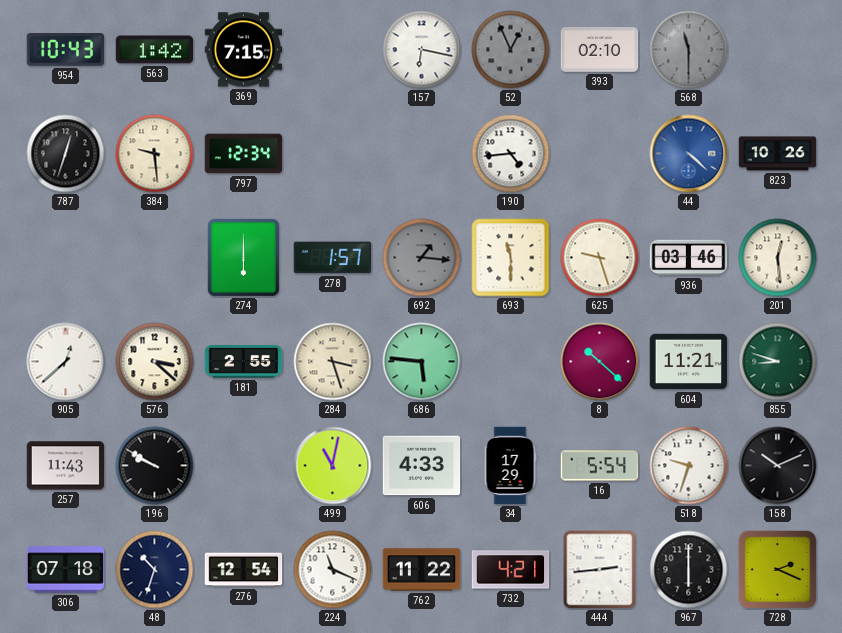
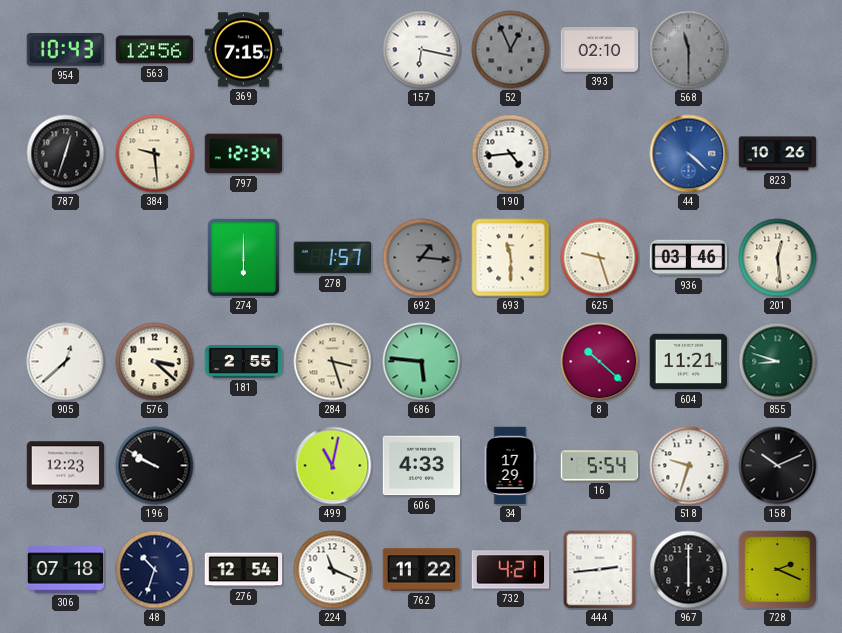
563: 1:42 -> 12:56 (155, 50)
257: 11:43 -> 12:23 (66, 466)
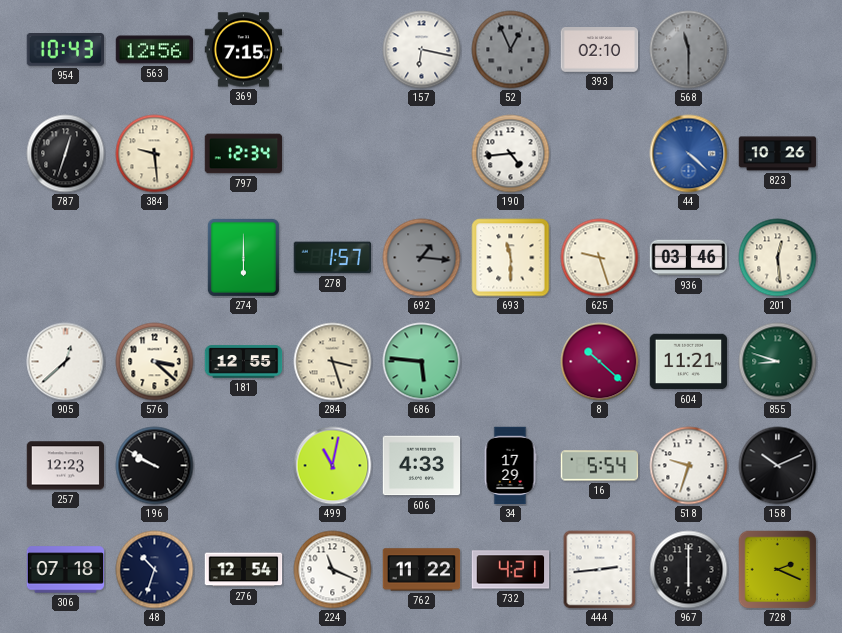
181: 2:55 -> 12:55 (244, 362)
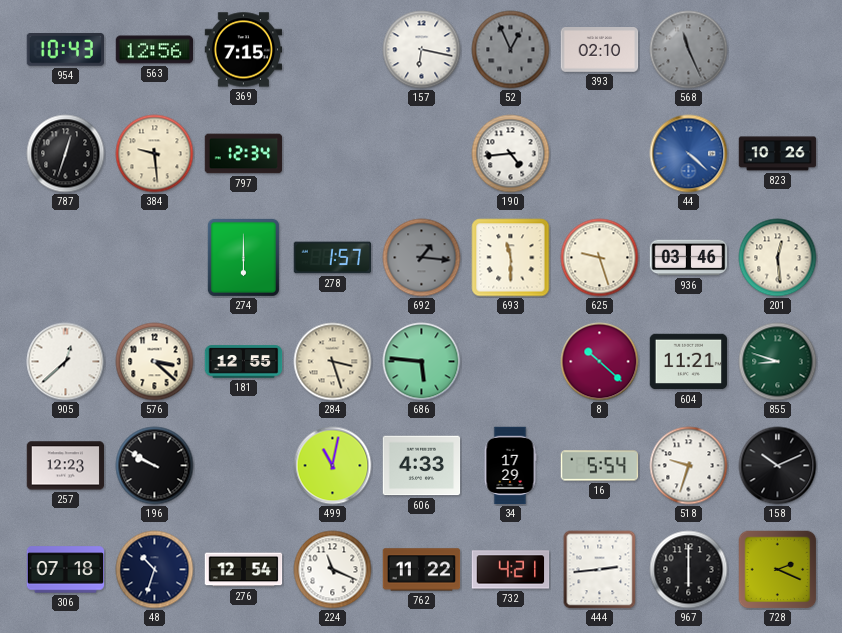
568: 11:30 -> 11:26 (689, 50)
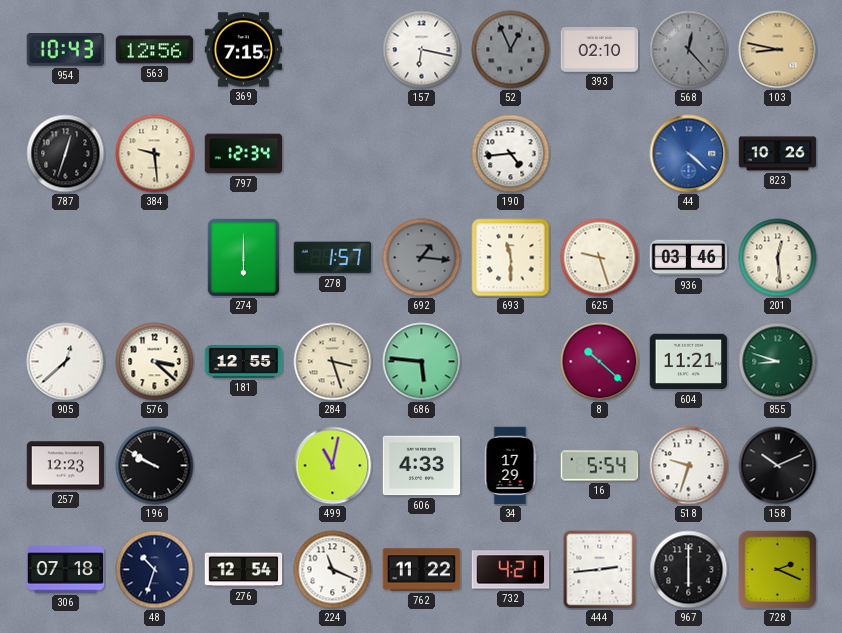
568: 11:26 -> 12:23 (689, 50)
103: none -> 8:47 (778, 50)
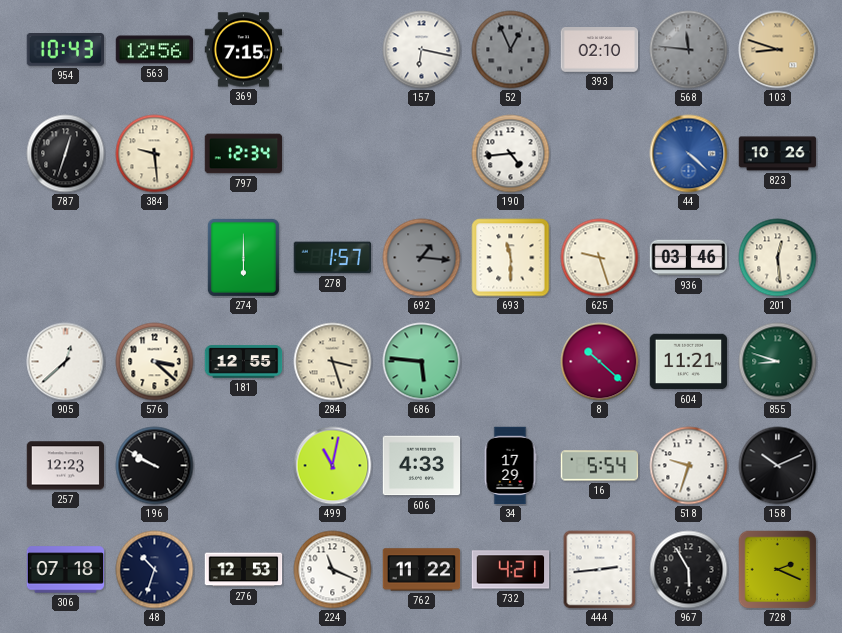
568: 12:23 -> 11:46 (689, 50)
103: 8:47 -> 8:48 (778, 50)
276: 12:54 -> 12:53 (244, 570)
967: 6:00 -> 5:55 (689, 570)
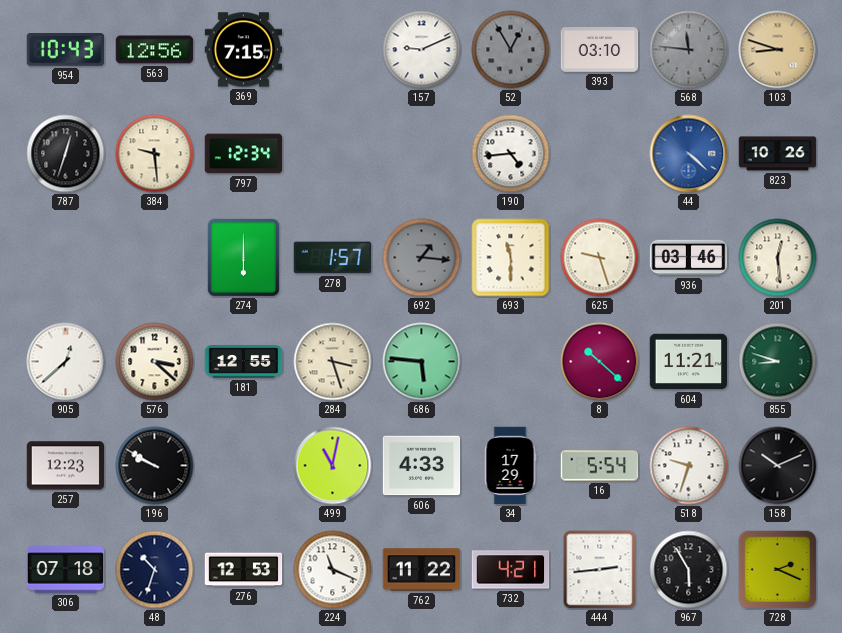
157: 6:17 -> 9:11 (422, 50)
52: 12:56 -> 12:55 (511, 50)
393: 02:10 -> 03:10 (600, 50)
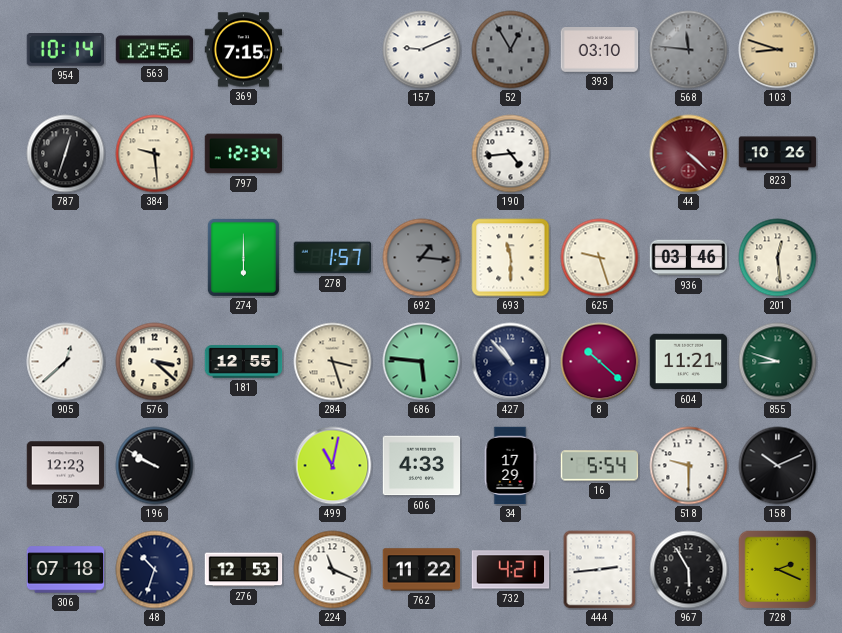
954: 10:43 -> 10:14 (66, 50)
44 dial: blue -> burgundy (689, 154)
427: none -> 10:53 (511, 362)
518: 9:33 -> 9:30 (689, 466)
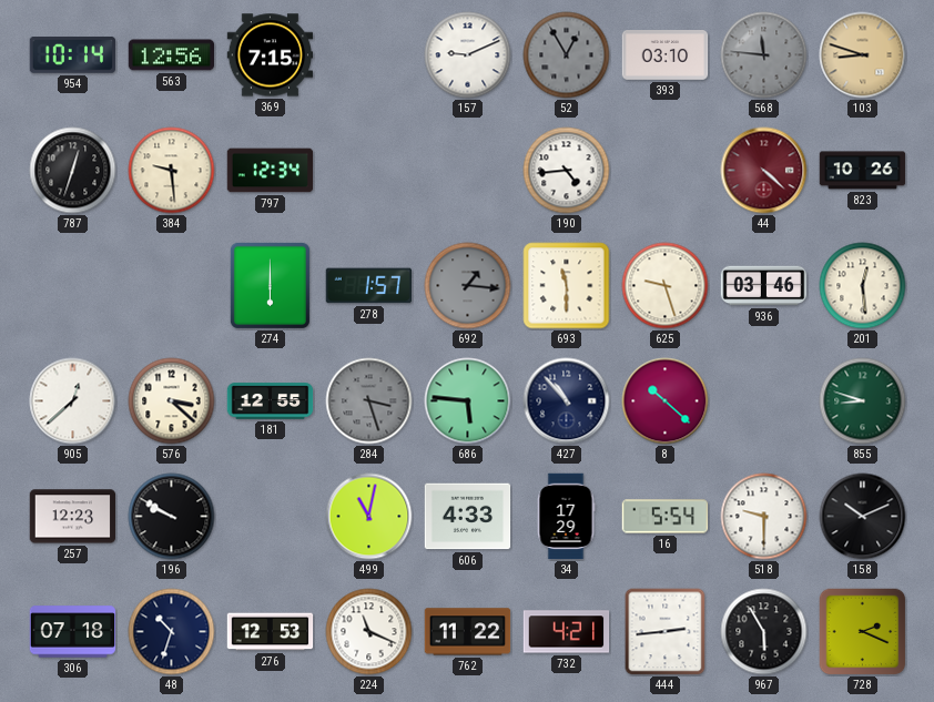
284 dial: cream -> grey (369, 401)
604: 11:21 -> none (689, 362)
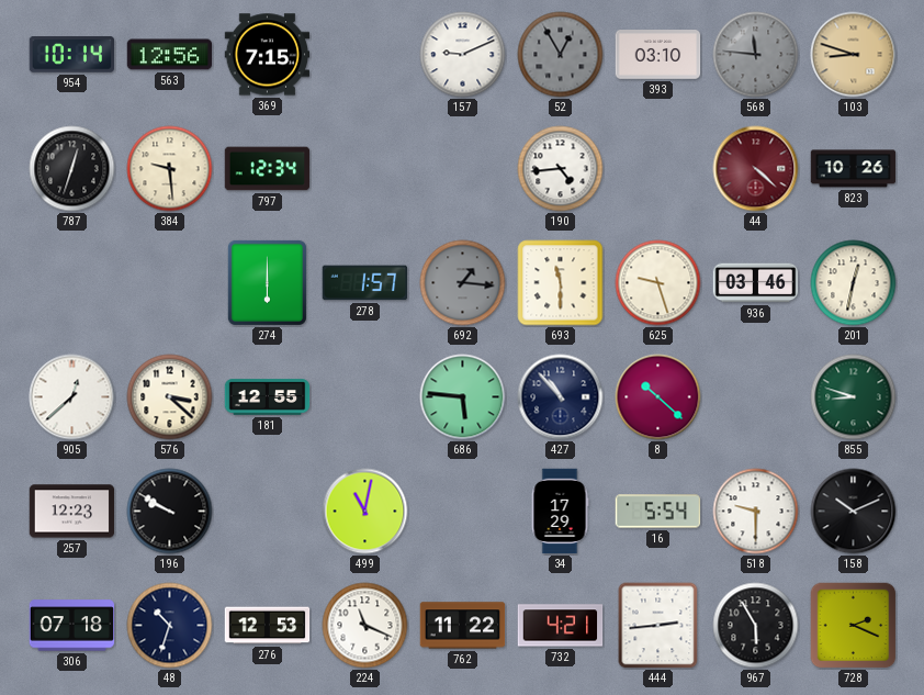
201: 12:29 -> 12:32 (854, 283)
284: 3:27 -> none (369, 401)
606: 4:33 -> none (468, 517)
